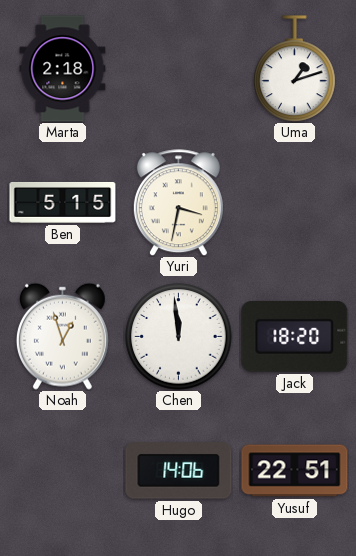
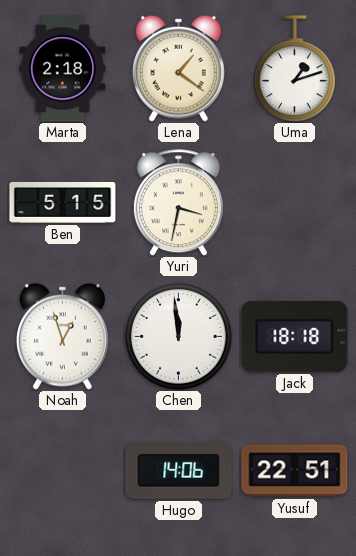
Lena: none -> 1:21 (178, 68)
Jack: 18:20 -> 18:18 (295, 336)
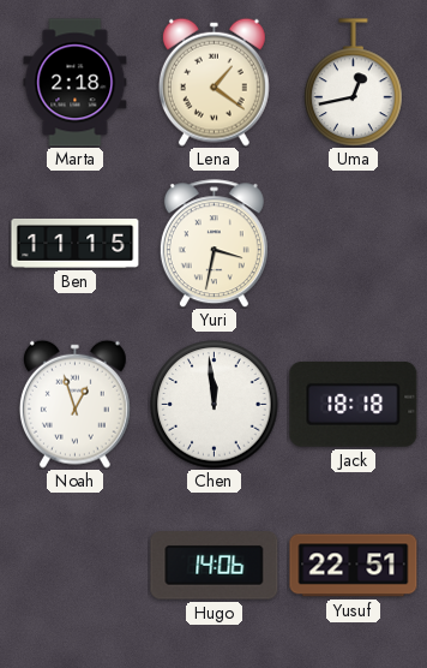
Uma: 1:12 -> 12:43 (354, 83)
Ben: 5:15 -> 11:15 (76, 243)
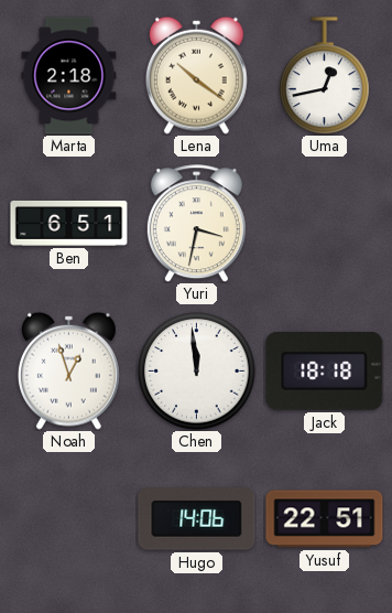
Lena: 1:21 -> 10:21 (196, 75)
Ben: 11:15 -> 6:51 (69, 223)
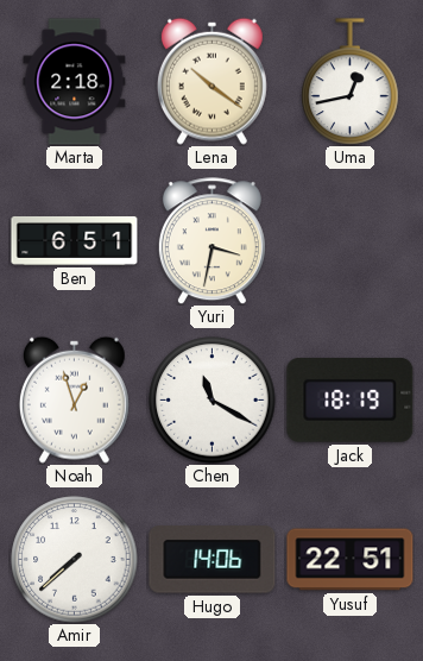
Chen: 11:59 -> 11:20 (213, 401)
Jack: 18:18 -> 18:19 (351, 399)
Amir: none -> 7:38 (75, 560)
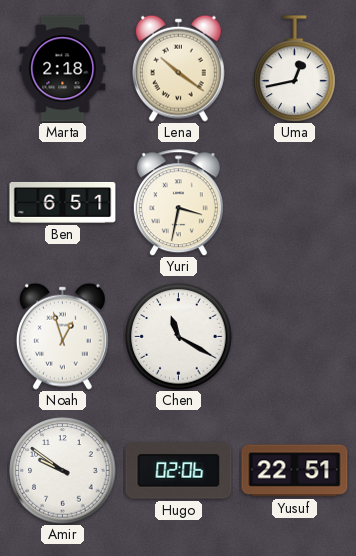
Jack: 18:19 -> none (351, 399)
Amir: 7:38 -> 9:51 (63, 471)
Hugo: 14:06 -> 02:06 (179, 471)
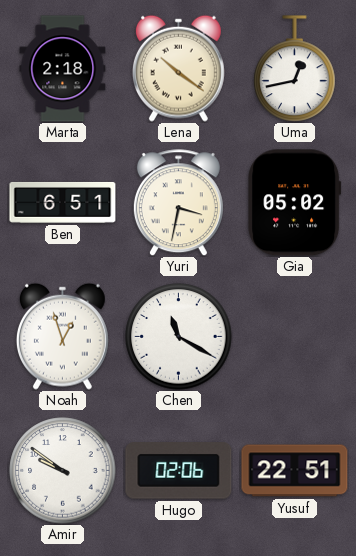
Gia: none -> 05:02 (295, 203)
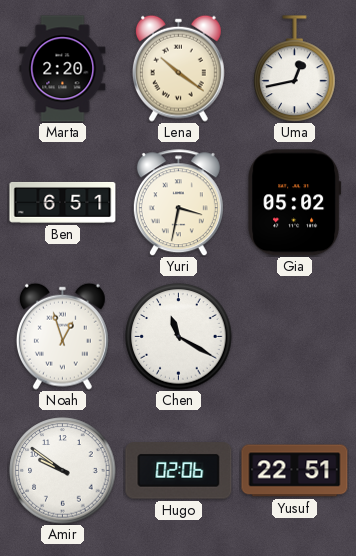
Marta: 2:18 -> 2:20 (63, 69)
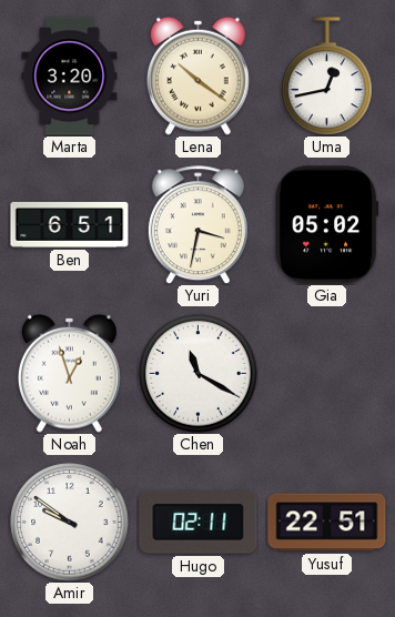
Marta: 2:20 -> 3:20 (70, 77)
Hugo: 02:06 -> 02:11 (199, 523)
